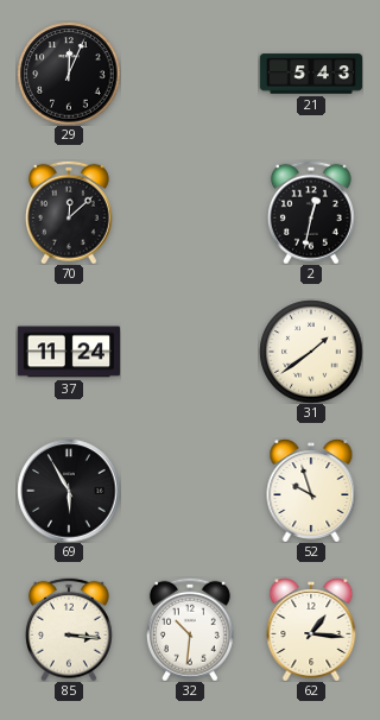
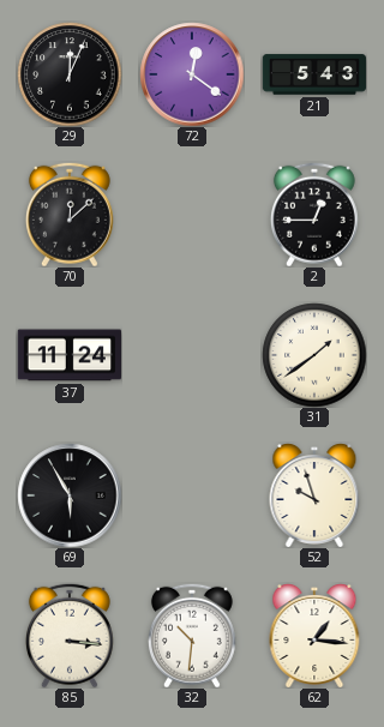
72: none -> 12:21 (192, 74)
2: 12:32 -> 12:45 (314, 215)
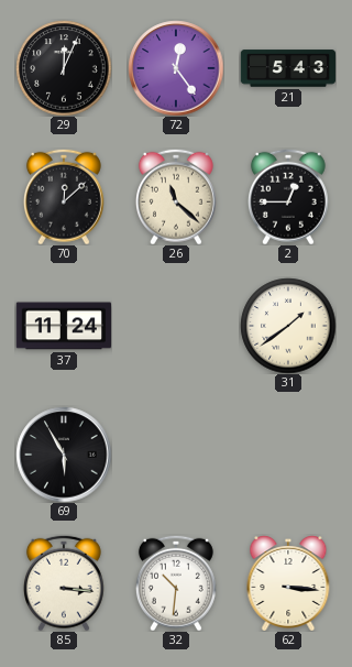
72: 12:21 -> 12:24 (176, 68)
26: none -> 11:22 (176, 197)
52: 9:57 -> none (314, 495)
62: 1:16 -> 3:16 (288, 583)
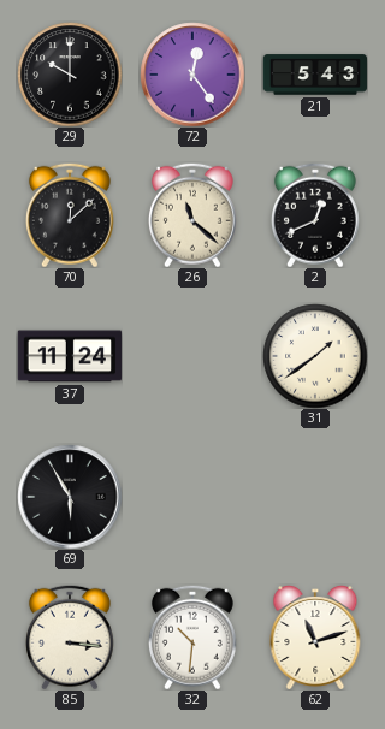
29: 12:04 -> 10:00 (70, 75)
2: 12:45 -> 12:41 (315, 215)
62: 3:16 -> 11:12 (315, 638)
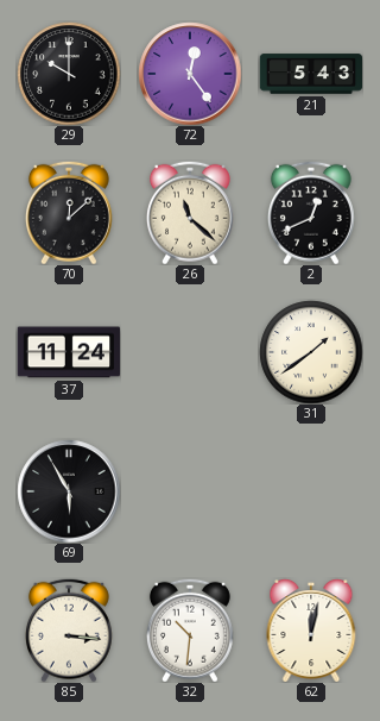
62: 11:12 -> 12:02 (311, 631)
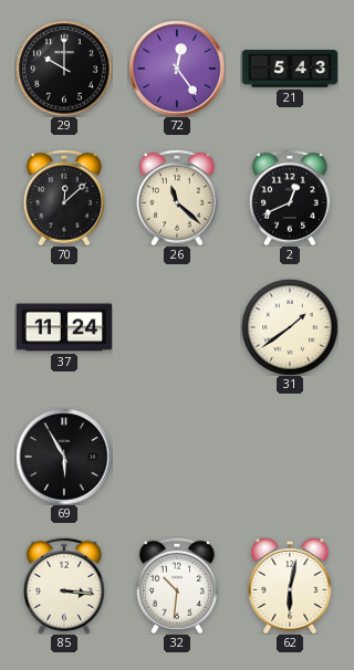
62: 12:02 -> 6:02 (290, 586)
